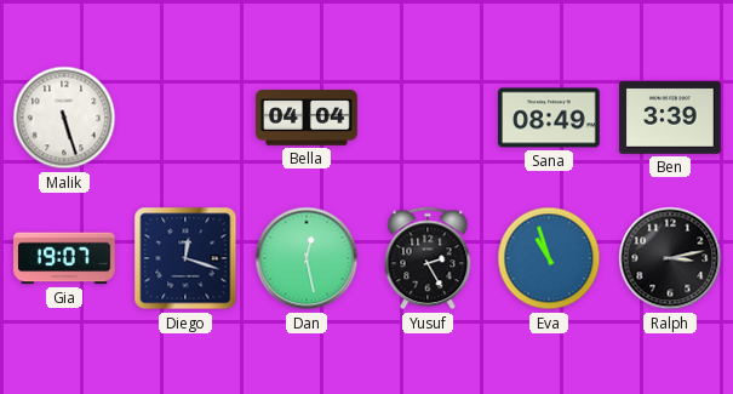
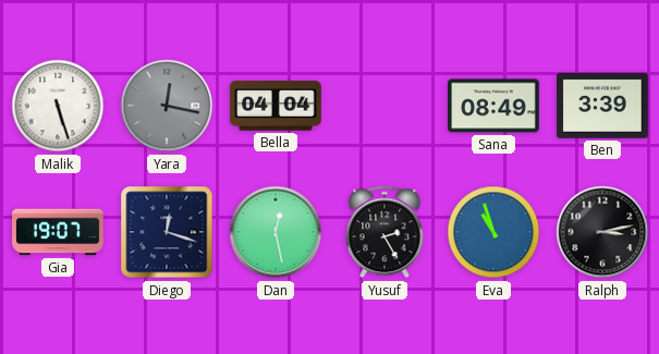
Yara: none -> 12:17 (167, 106)
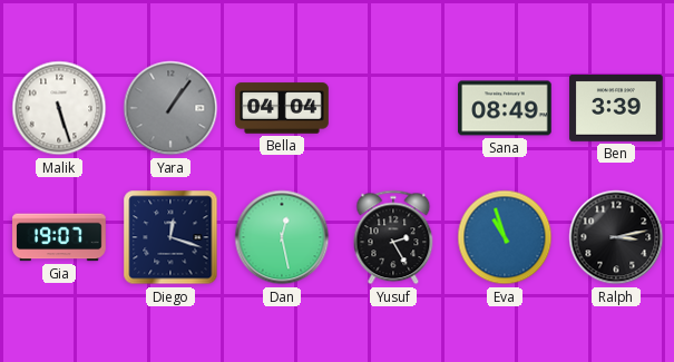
Yara: 12:17 -> 1:06 (170, 108)
